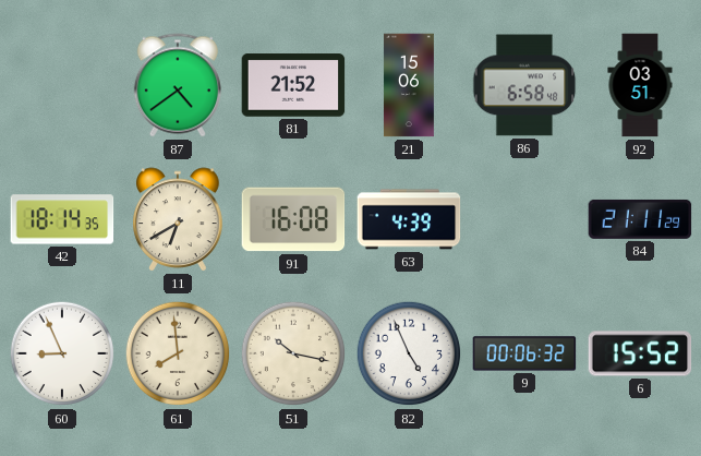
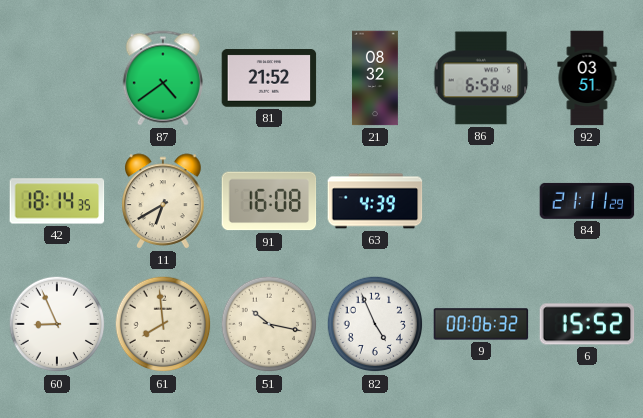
21: 15:06 -> 08:32 (375, 78)
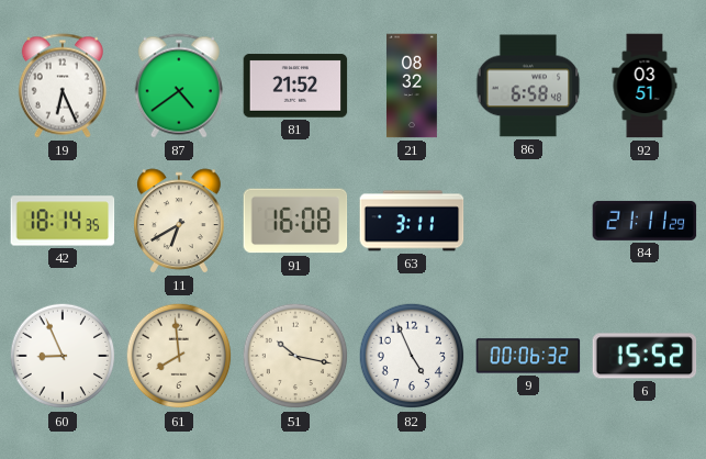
19: none -> 6:26 (63, 86)
63: 4:39 -> 3:11 (412, 221)
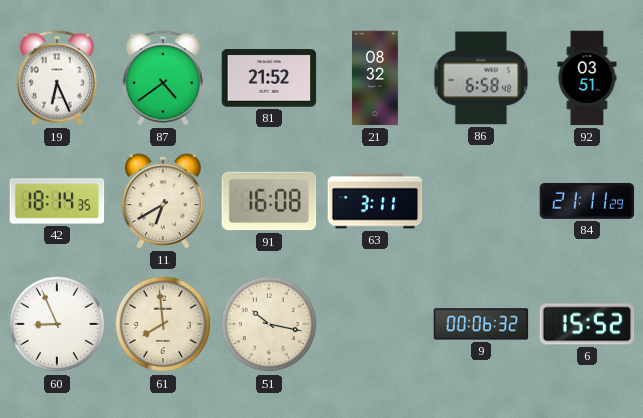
82: 4:56 -> none (412, 356)
